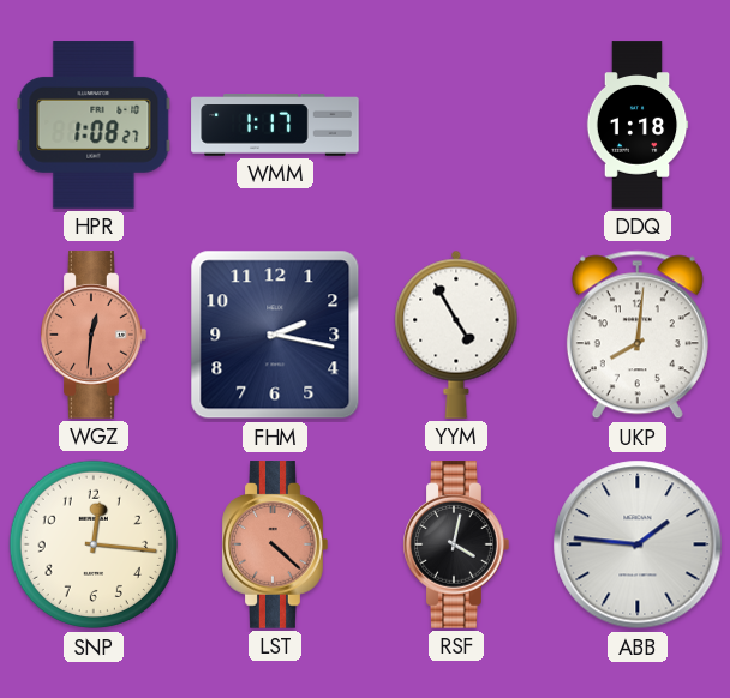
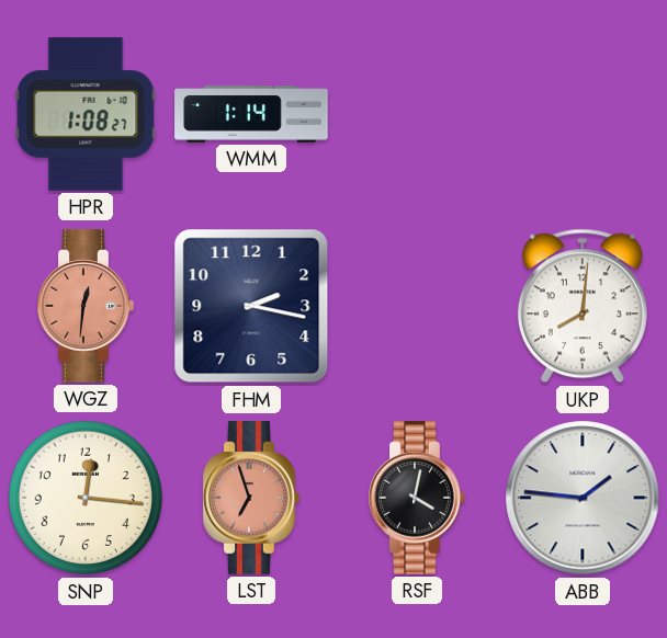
WMM: 1:17 -> 1:14 (251, 115)
DDQ: 1:18 -> none (638, 125)
YYM: 4:55 -> none (456, 335)
LST: 4:22 -> 6:57 (251, 498)
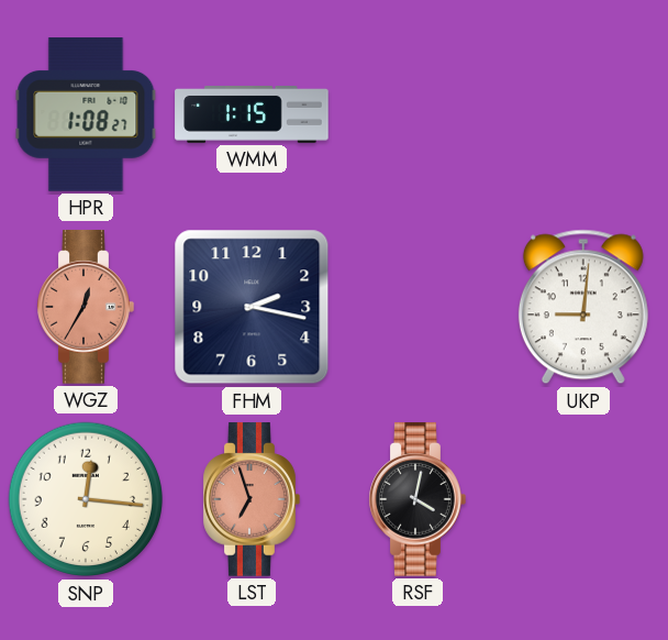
WMM: 1:14 -> 1:15 (252, 115)
WGZ: 12:31 -> 12:35 (86, 307)
UKP: 8:01 -> 9:01 (583, 307)
ABB: 1:46 -> none (583, 498)
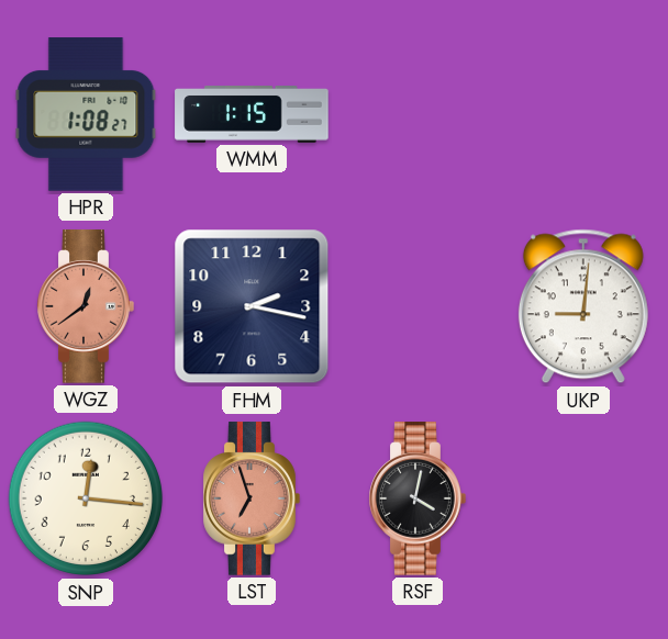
WGZ: 12:35 -> 12:39 (86, 306)
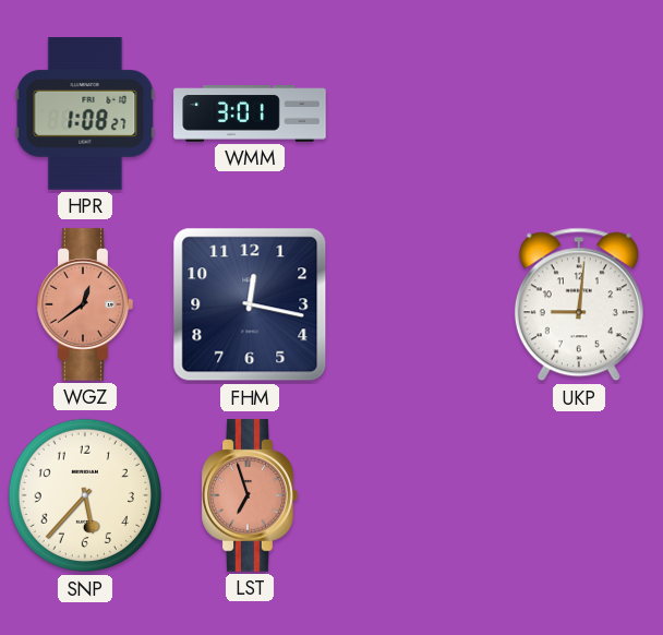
WMM: 1:15 -> 3:01 (250, 115)
FHM: 2:17 -> 12:17 (250, 304)
SNP: 12:16 -> 5:37 (85, 495)
RSF: 4:02 -> none (417, 498)
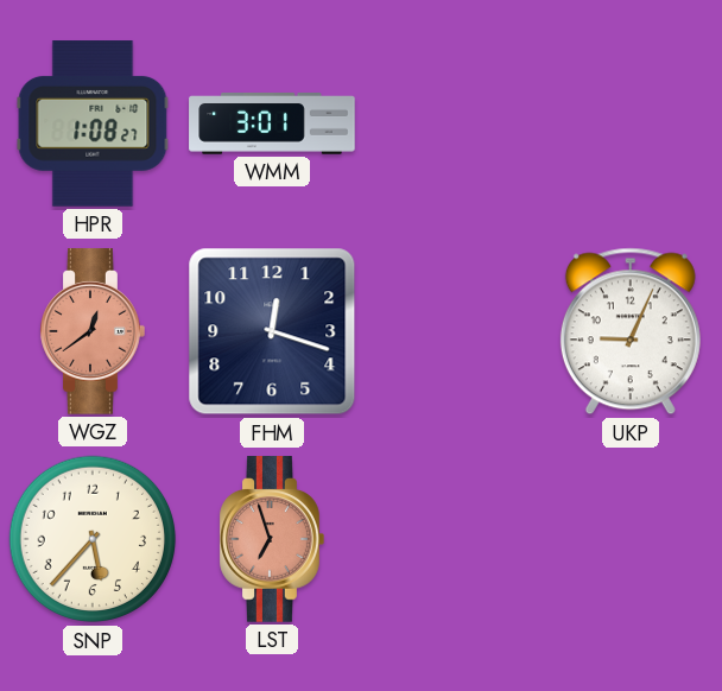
FHM: 12:17 -> 12:18 (272, 331)
UKP: 9:01 -> 9:04 (631, 331)
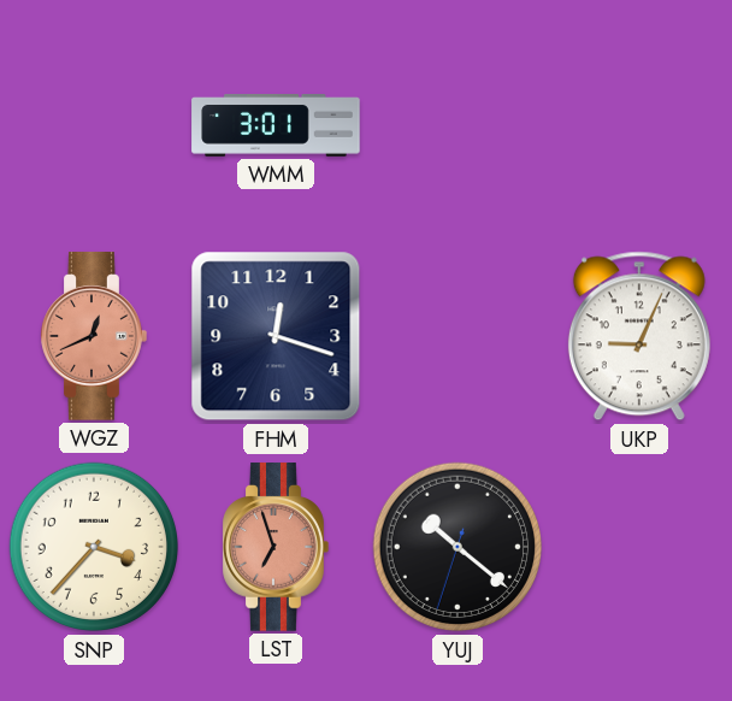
HPR: 1:08 -> none (93, 123)
WGZ: 12:39 -> 12:41 (94, 336)
SNP: 5:37 -> 3:37 (94, 547)
YUJ: none -> 10:21 (457, 547)
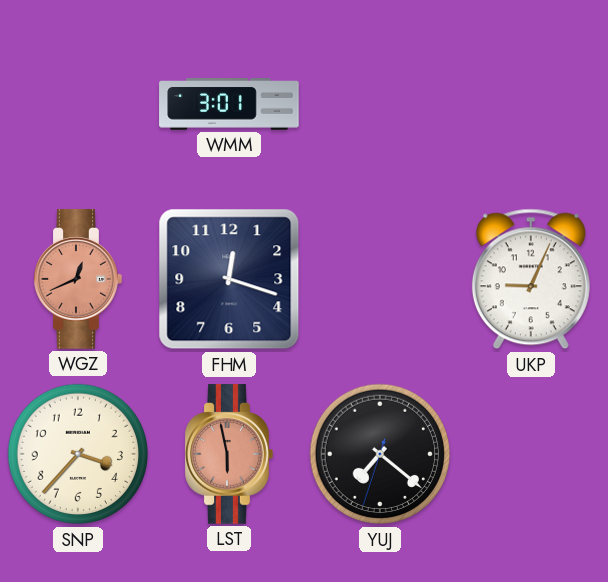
LST: 6:57 -> 5:58 (229, 454)
YUJ: 10:21 -> 7:21 (380, 454)
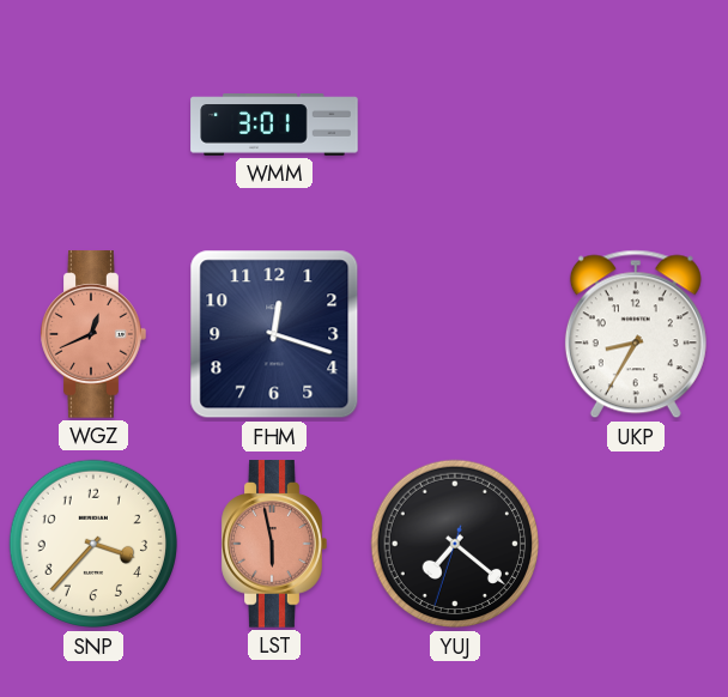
UKP: 9:04 -> 8:35 (636, 334)
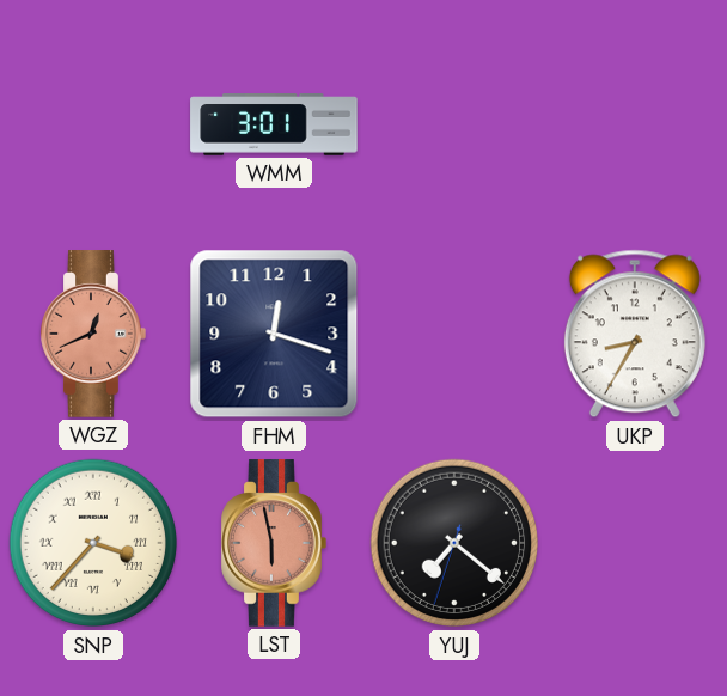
SNP numerals: Arabic -> Roman (93, 543)
